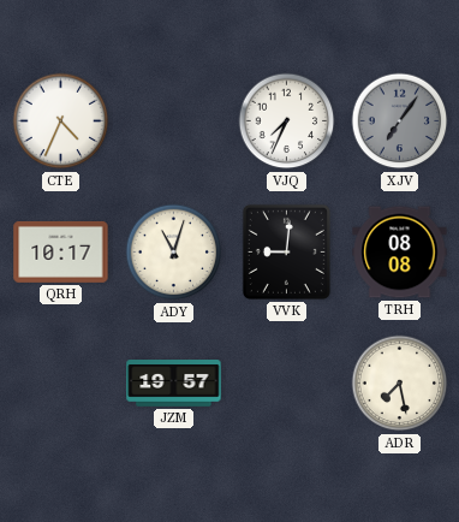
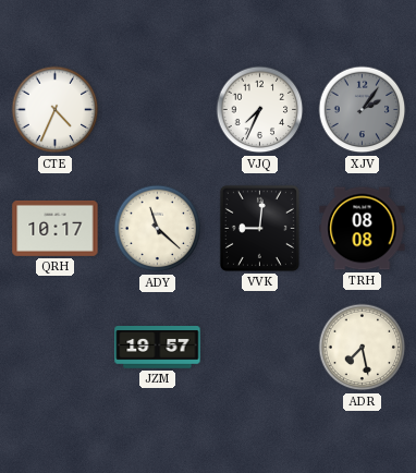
XJV: 7:06 -> 2:06 (363, 110)
ADY: 11:03 -> 11:22 (158, 229)
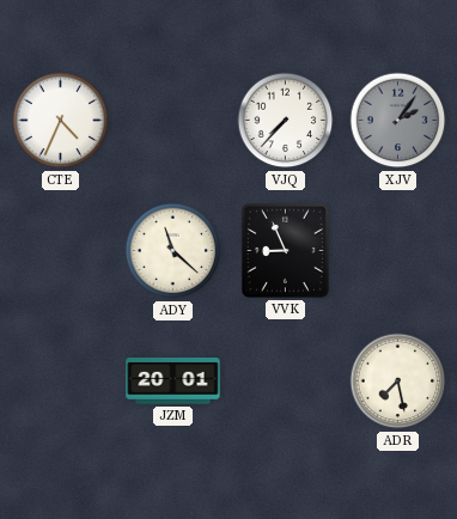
VJQ: 7:34 -> 7:37 (286, 121)
QRH: 10:17 -> none (56, 228)
VVK: 9:01 -> 8:56 (285, 250)
TRH: 08:08 -> none (363, 229)
JZM: 19:57 -> 20:01 (173, 381)
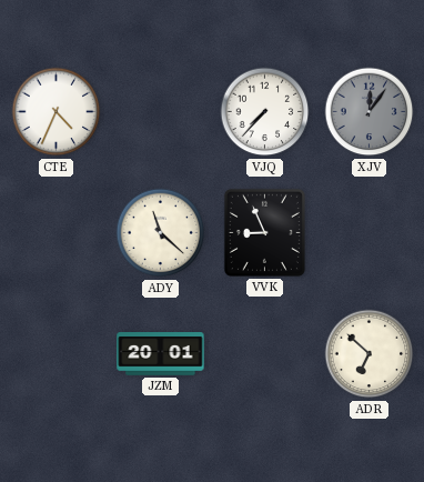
XJV: 2:06 -> 12:06 (370, 112)
ADR: 7:28 -> 6:52 (370, 354)
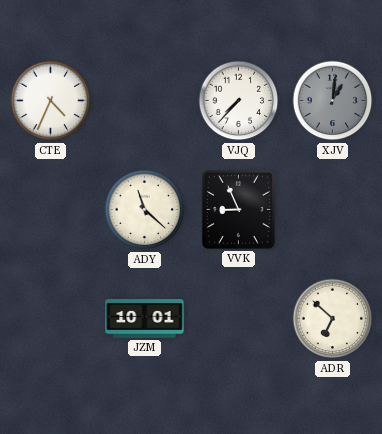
XJV: 12:06 -> 1:01 (333, 101)
JZM: 20:01 -> 10:01 (145, 319)
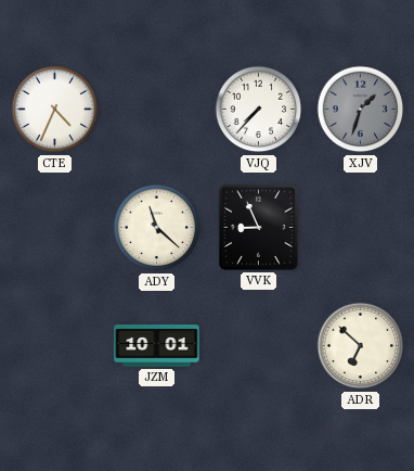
XJV: 1:01 -> 1:33 (361, 110)
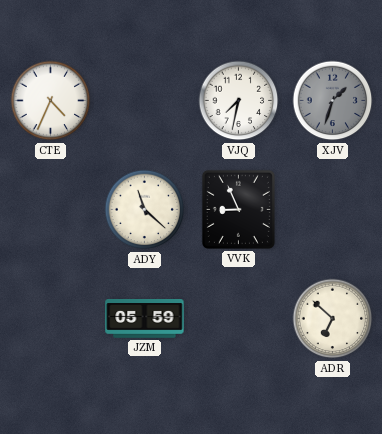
VJQ: 7:37 -> 7:32 (239, 101)
JZM: 10:01 -> 05:59 (145, 319)
